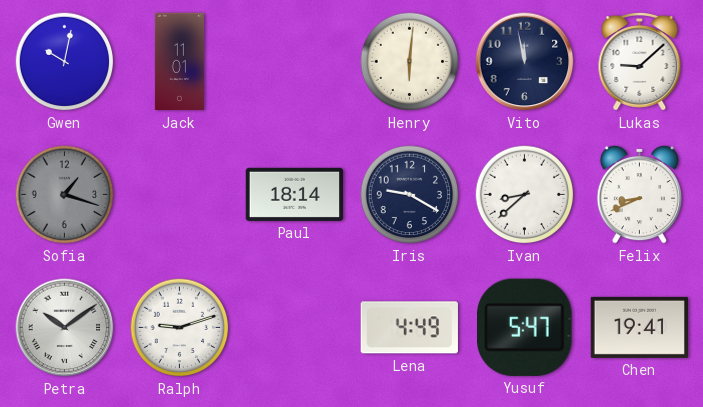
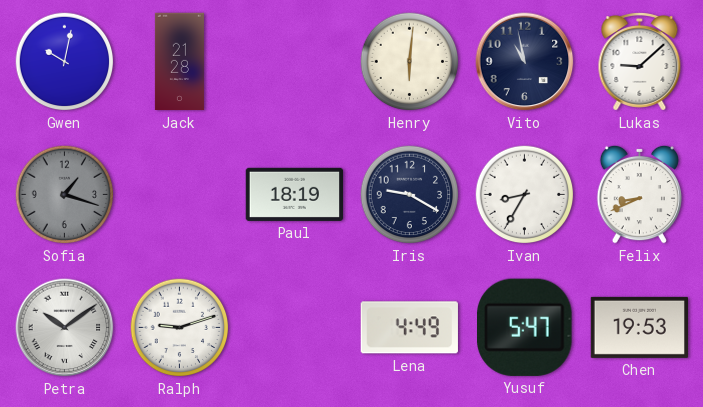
Jack: 11:01 -> 21:28 (179, 62)
Vito: 11:58 -> 10:58 (525, 62)
Paul: 18:14 -> 18:19 (295, 194)
Ivan: 8:38 -> 8:35 (525, 195)
Chen: 19:41 -> 19:53 (639, 327)
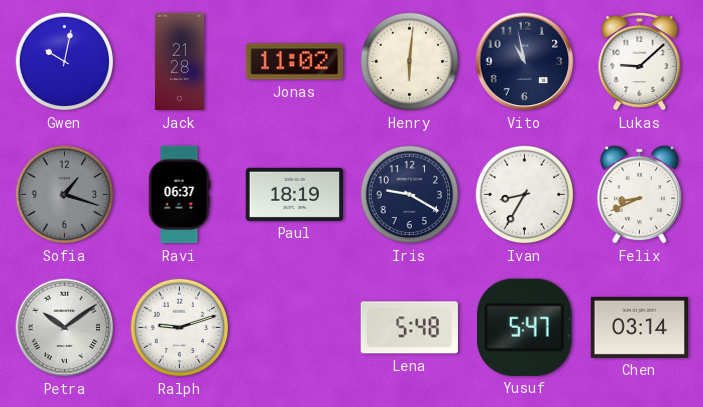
Jonas: none -> 11:02 (294, 62)
Ravi: none -> 06:37 (179, 195)
Lena: 4:49 -> 5:48 (409, 328)
Chen: 19:53 -> 03:14 (639, 327)
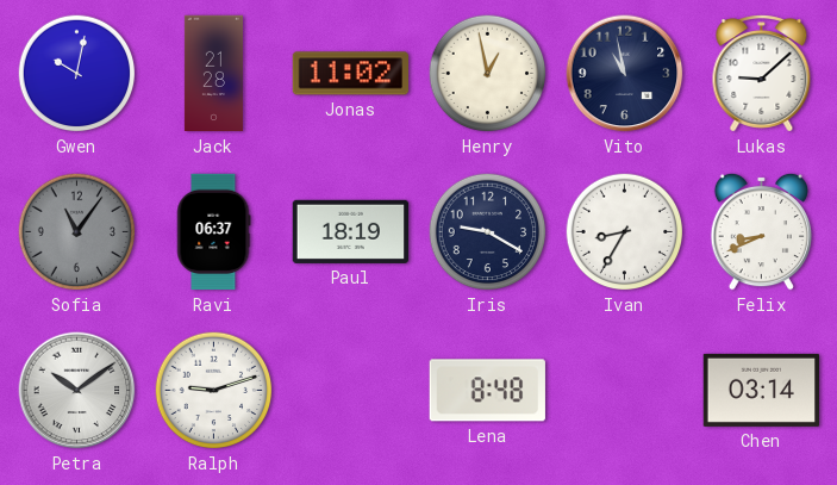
Henry: 6:01 -> 12:58 (488, 74)
Sofia: 1:18 -> 11:06 (77, 232)
Lena: 5:48 -> 8:48 (487, 391)
Yusuf: 5:47 -> none (525, 327)
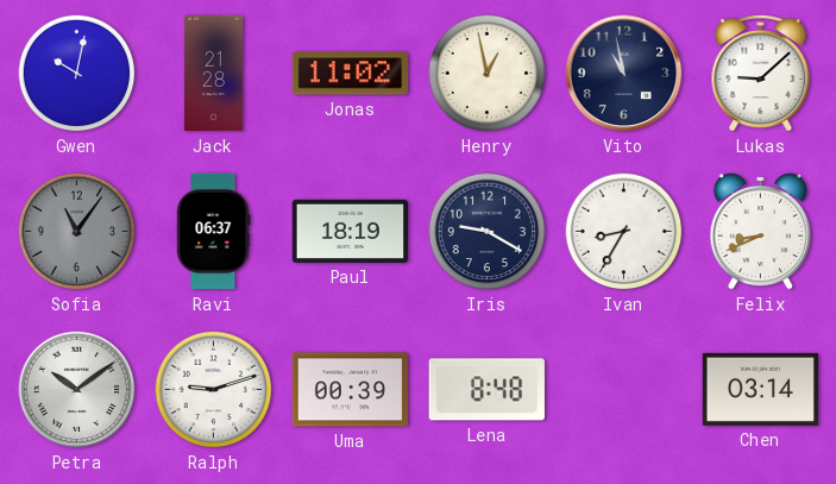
Uma: none -> 00:39 (351, 390)
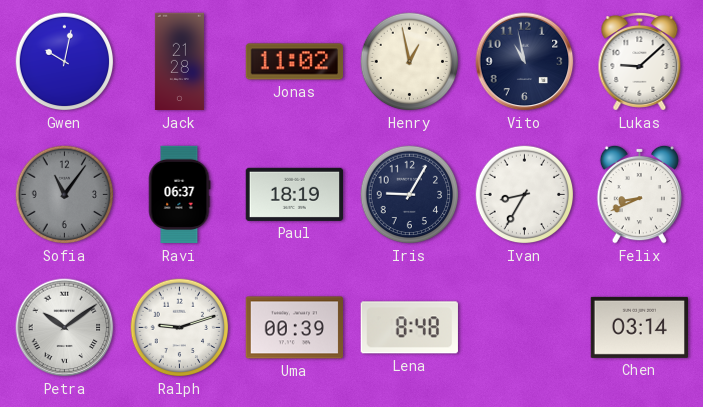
Iris: 9:20 -> 9:05 (410, 195)
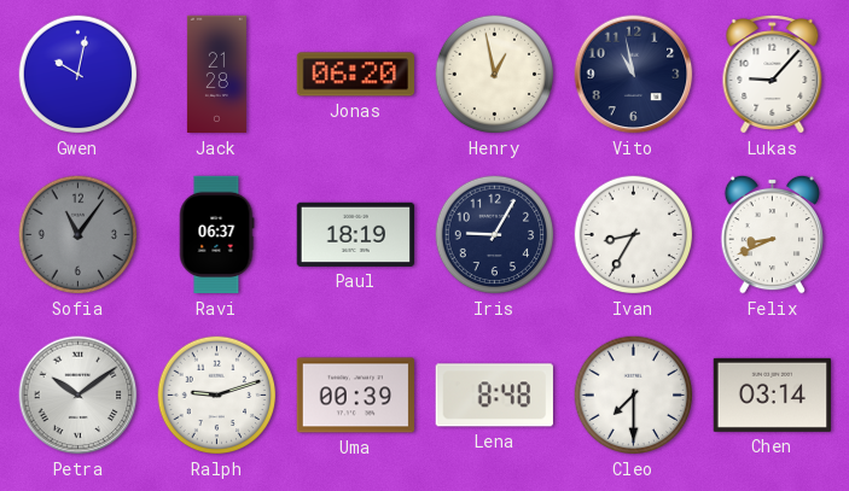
Jonas: 11:02 -> 06:20 (355, 75)
Lukas: 9:08 -> 9:07 (773, 75)
Cleo: none -> 7:30 (634, 396)
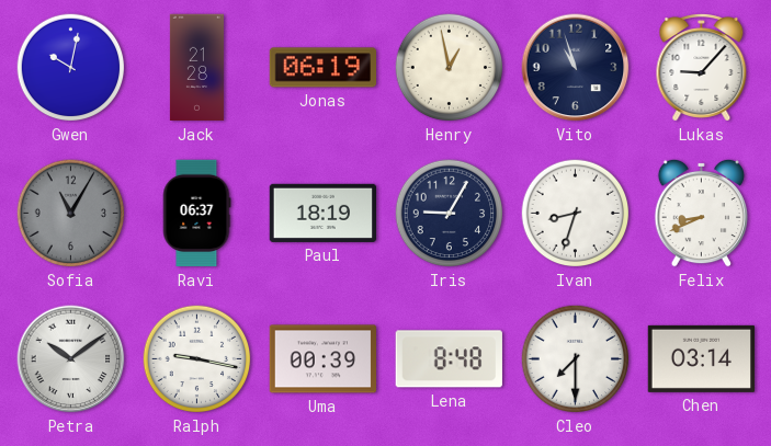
Jonas: 06:20 -> 06:19 (322, 68)
Vito: 10:58 -> 10:57 (576, 68)
Sofia: 11:06 -> 11:05 (71, 214)
Ivan: 8:35 -> 8:33 (576, 214)
Ralph: 9:12 -> 9:17 (197, 359)
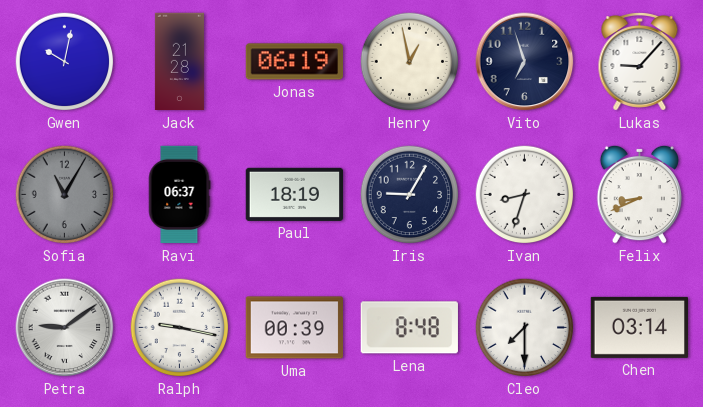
Vito: 10:57 -> 6:57 (525, 62)
Petra: 10:09 -> 9:09 (65, 328)
